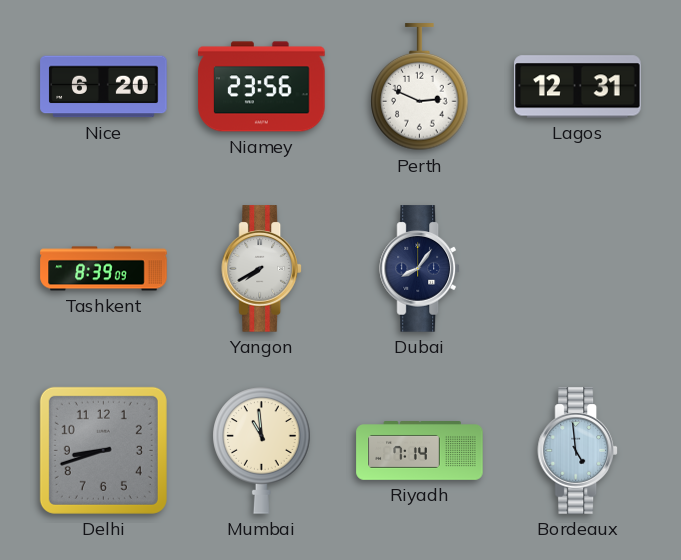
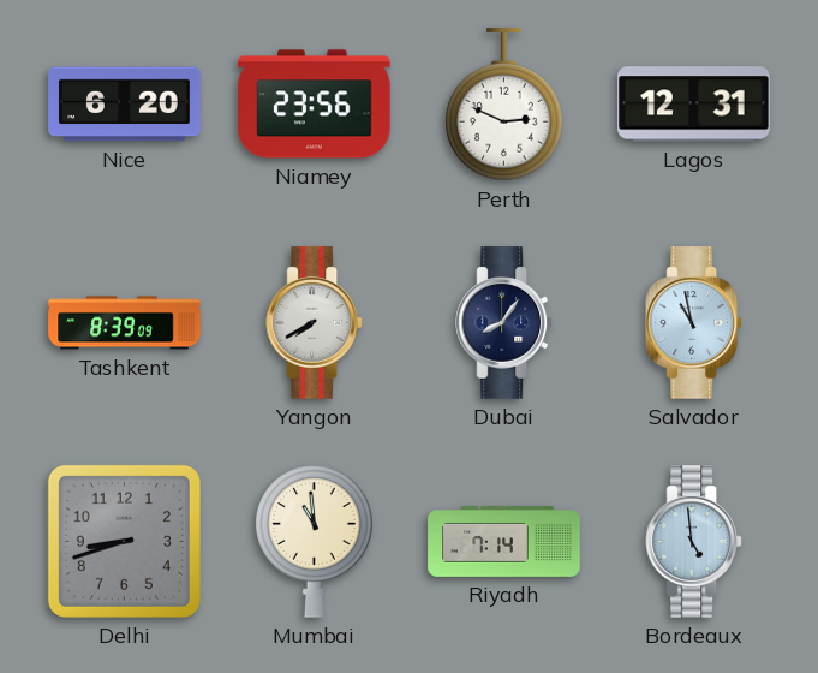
Salvador: none -> 10:58 (694, 323)
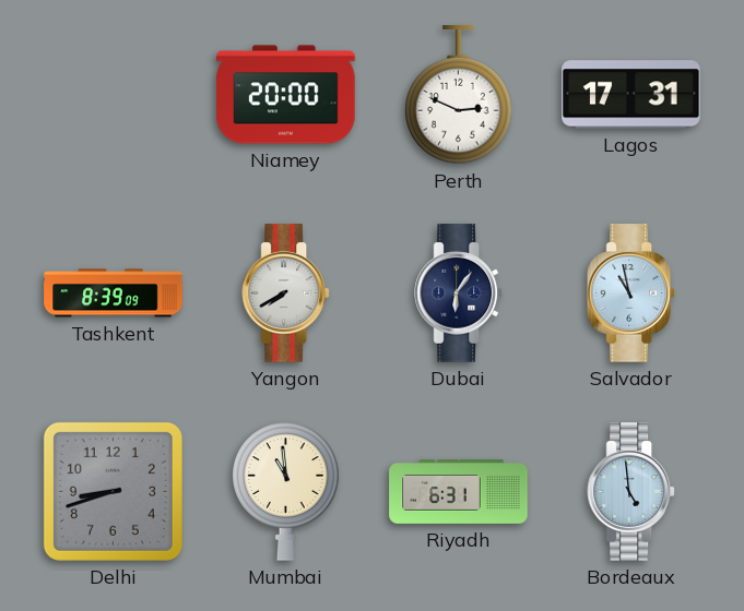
Nice: 6:20 -> none (125, 105)
Niamey: 23:56 -> 20:00 (286, 95)
Lagos: 12:31 -> 17:31 (631, 95)
Dubai: 8:06 -> 6:06 (459, 293)
Riyadh: 7:14 -> 6:31 (459, 492)
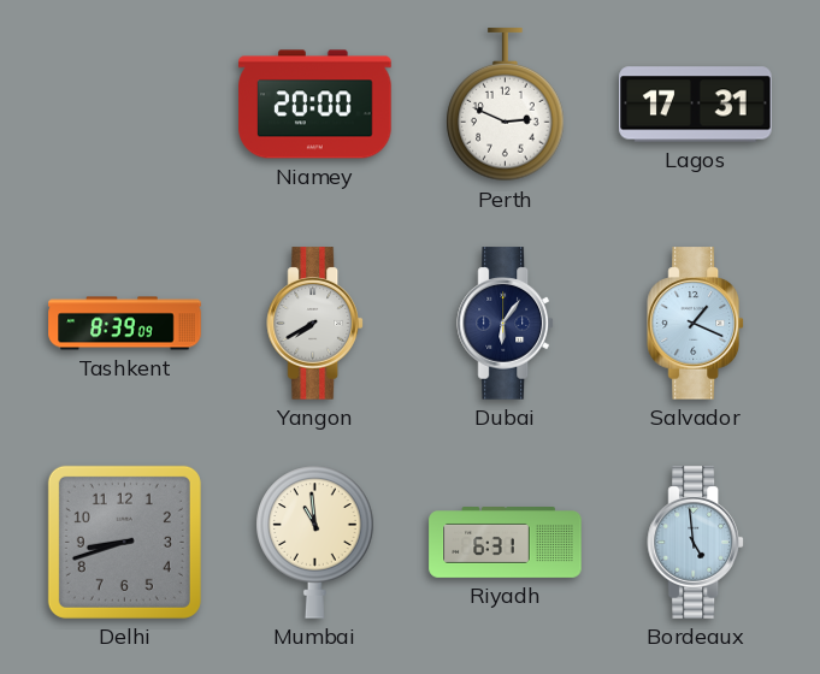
Salvador: 10:58 -> 1:19 (696, 324)
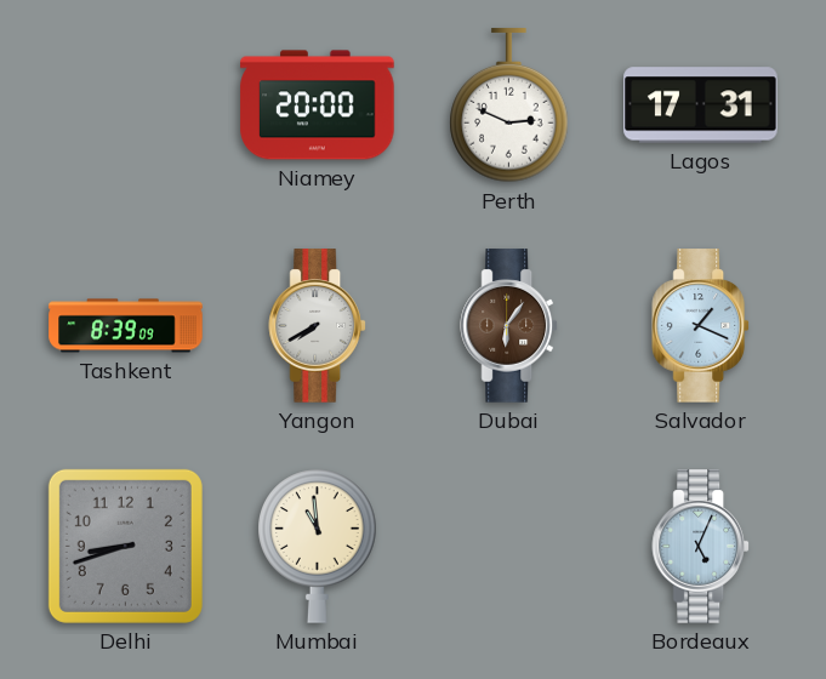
Dubai dial: navy -> brown (509, 326)
Riyadh: 6:31 -> none (506, 543)
Bordeaux: 4:59 -> 5:04 (701, 547)
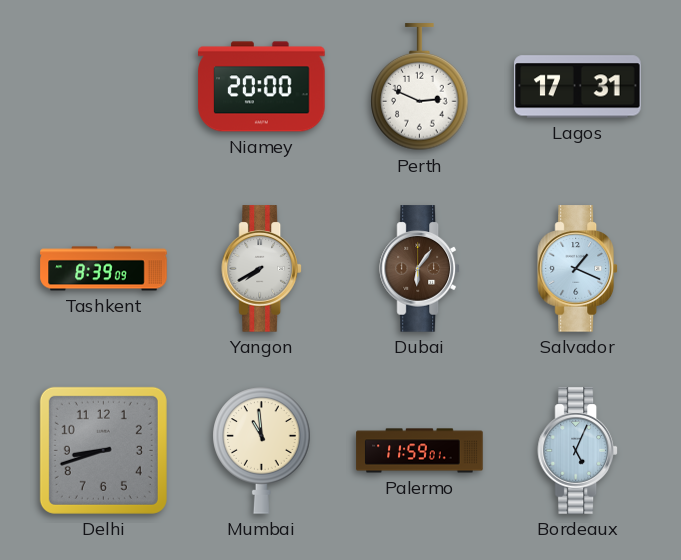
Palermo: none -> 11:59 (420, 451)
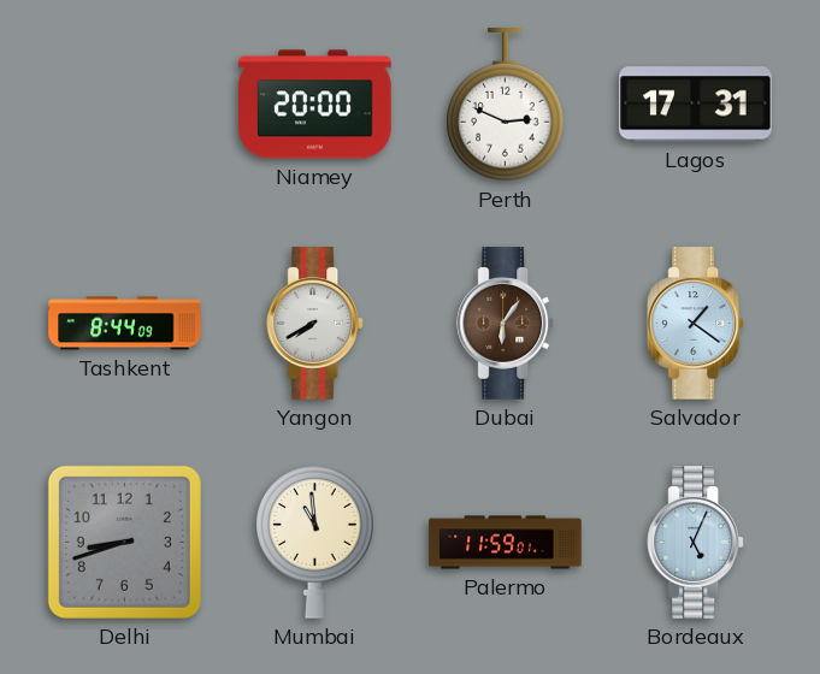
Tashkent: 8:39 -> 8:44 (125, 324)
Salvador: 1:19 -> 1:21 (696, 324)
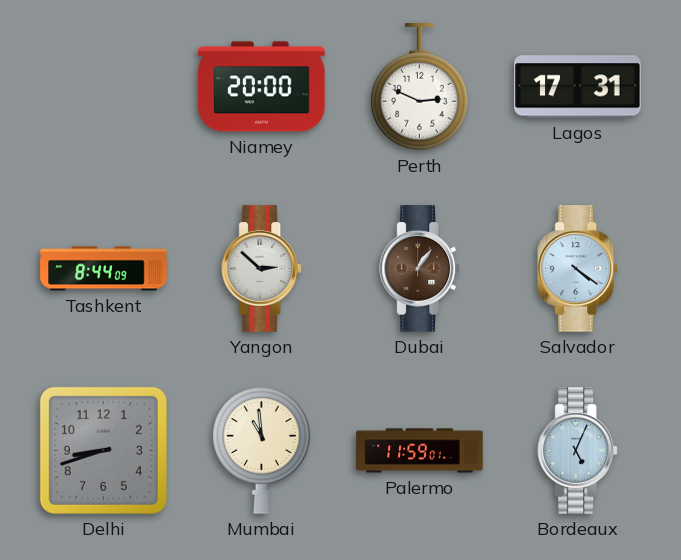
Yangon: 7:40 -> 2:52 (262, 269)
Dubai: 6:06 -> 1:06 (420, 269)
Salvador: 1:21 -> 4:21 (578, 269)
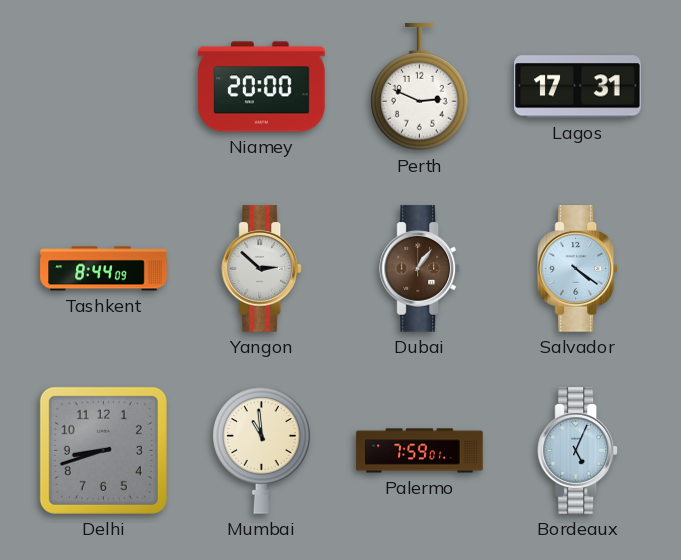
Palermo: 11:59 -> 7:59 (420, 451)
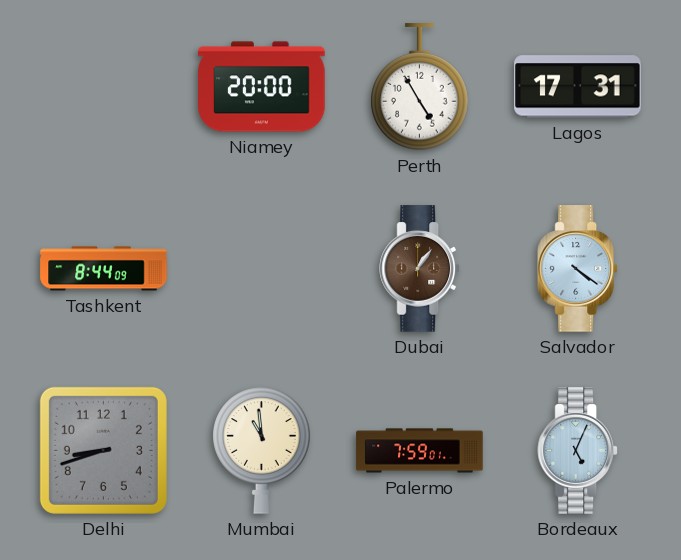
Perth: 2:49 -> 4:55 (420, 87)
Yangon: 2:52 -> none (262, 269)
